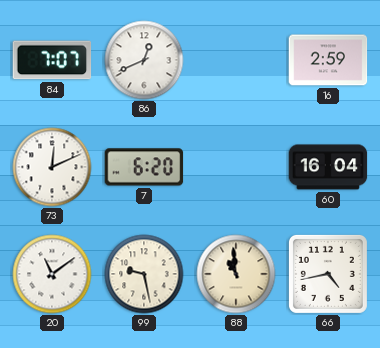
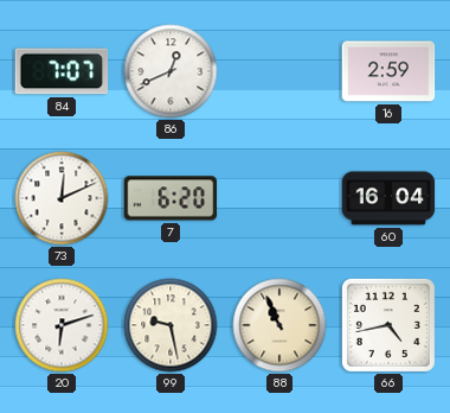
20: 11:09 -> 6:12 (62, 325)
88: 10:59 -> 10:56 (279, 325)
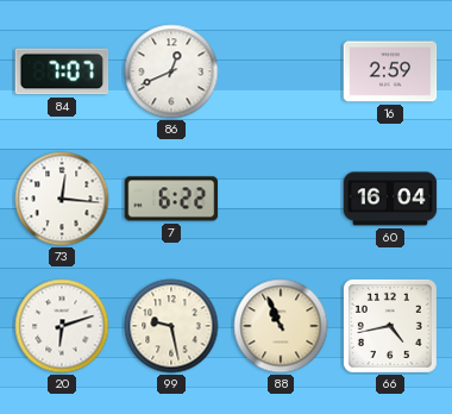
73: 12:11 -> 12:16 (62, 199)
7: 6:20 -> 6:22 (171, 199)
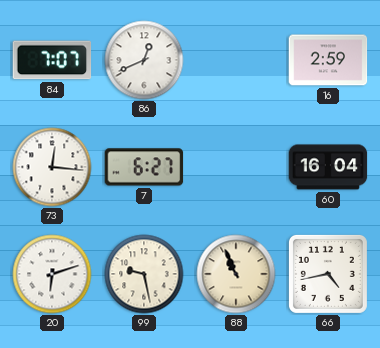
7: 6:22 -> 6:27 (144, 167)
